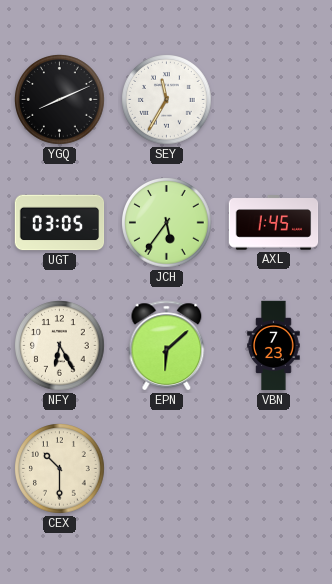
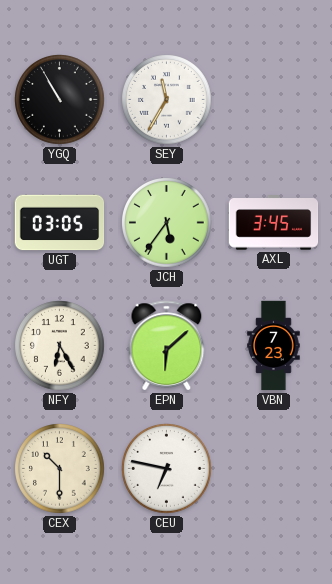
YGQ: 8:11 -> 10:55 (60, 100)
AXL: 1:45 -> 3:45 (274, 223)
CEU: none -> 6:47 (167, 469)
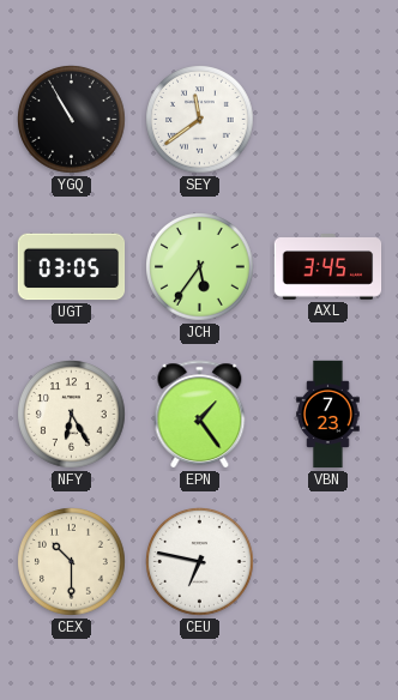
SEY: 11:35 -> 11:39 (200, 120)
EPN: 6:08 -> 1:24 (200, 415)
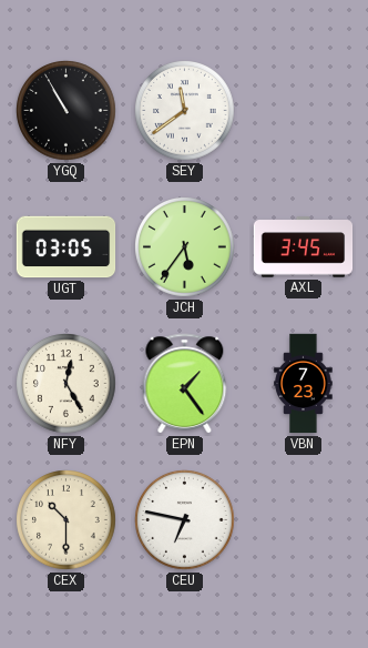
NFY: 6:25 -> 12:25 (67, 384)
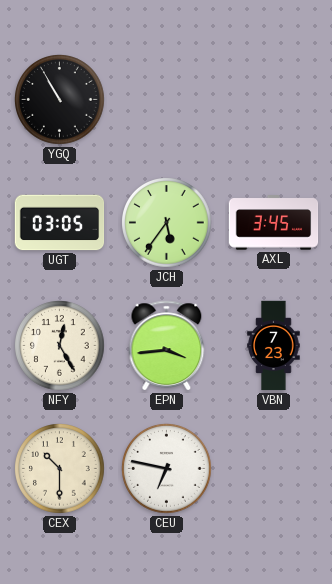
SEY: 11:39 -> none (185, 111)
EPN: 1:24 -> 3:44 (167, 346)
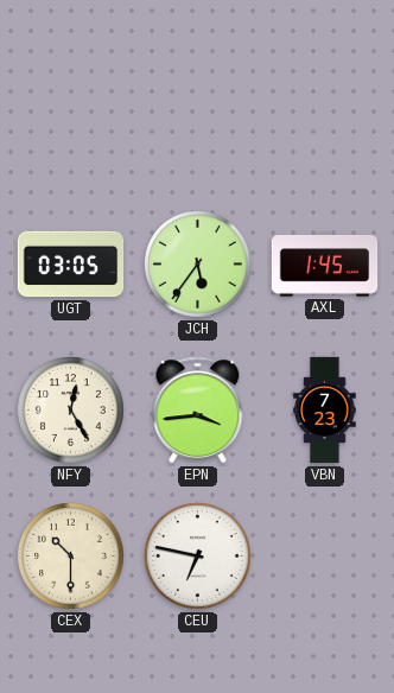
YGQ: 10:55 -> none (60, 100)
AXL: 3:45 -> 1:45 (325, 265)
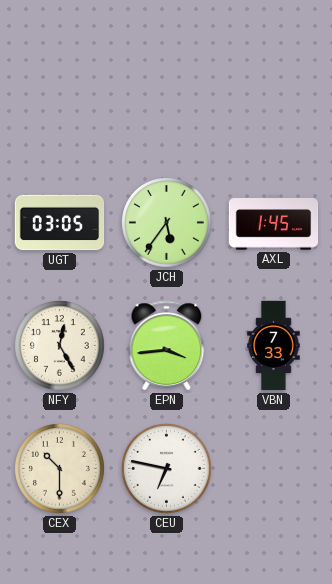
VBN: 7:23 -> 7:33 (274, 346)
